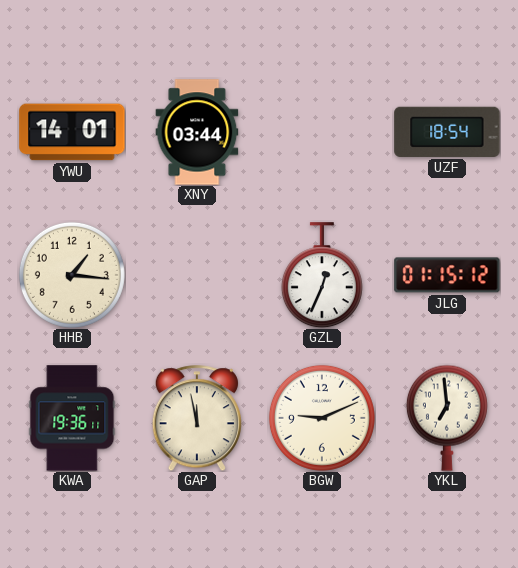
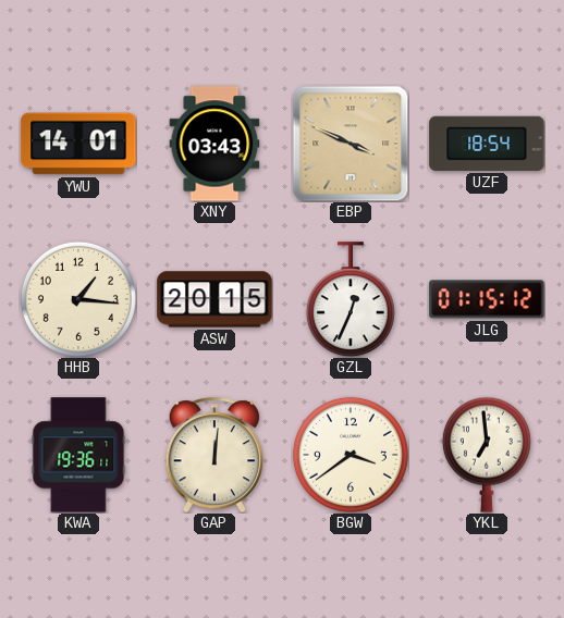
XNY: 03:44 -> 03:43 (214, 144)
EBP: none -> 3:49 (351, 144)
ASW: none -> 20:15 (214, 299)
GAP: 11:58 -> 12:01 (214, 455)
BGW: 9:11 -> 3:39 (351, 455)
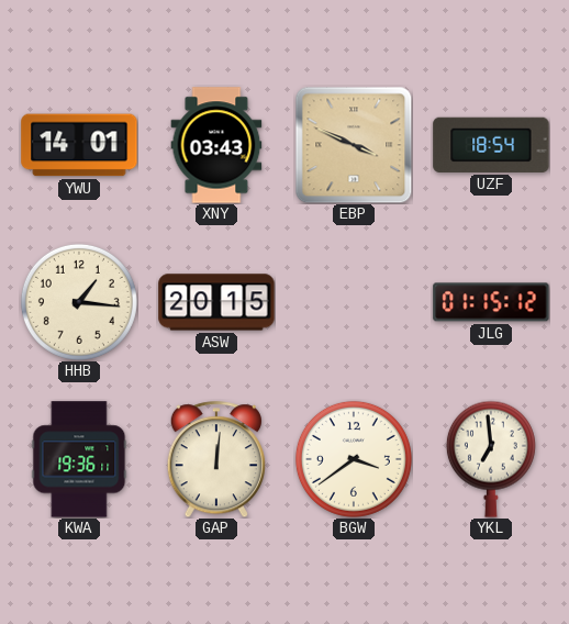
GZL: 12:34 -> none (351, 299)
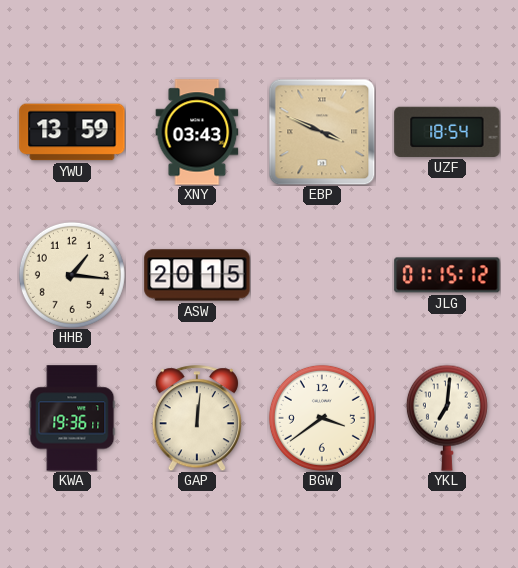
YWU: 14:01 -> 13:59 (72, 132)
YKL: 6:59 -> 7:01 (447, 418)
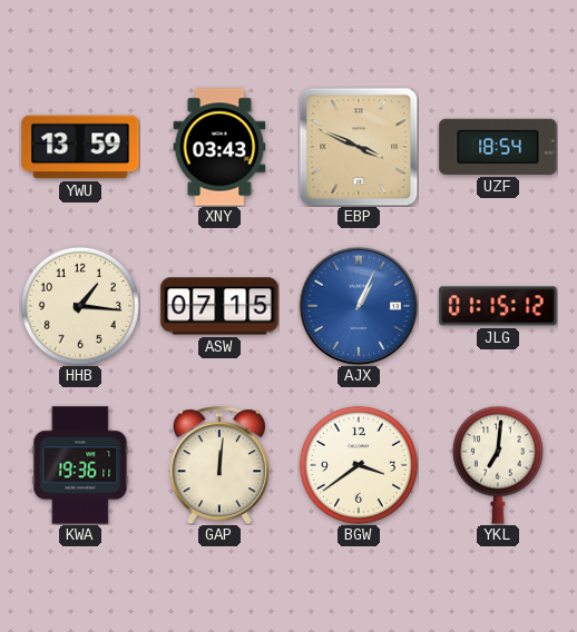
ASW: 20:15 -> 07:15 (219, 306)
AJX: none -> 1:04 (359, 306)
